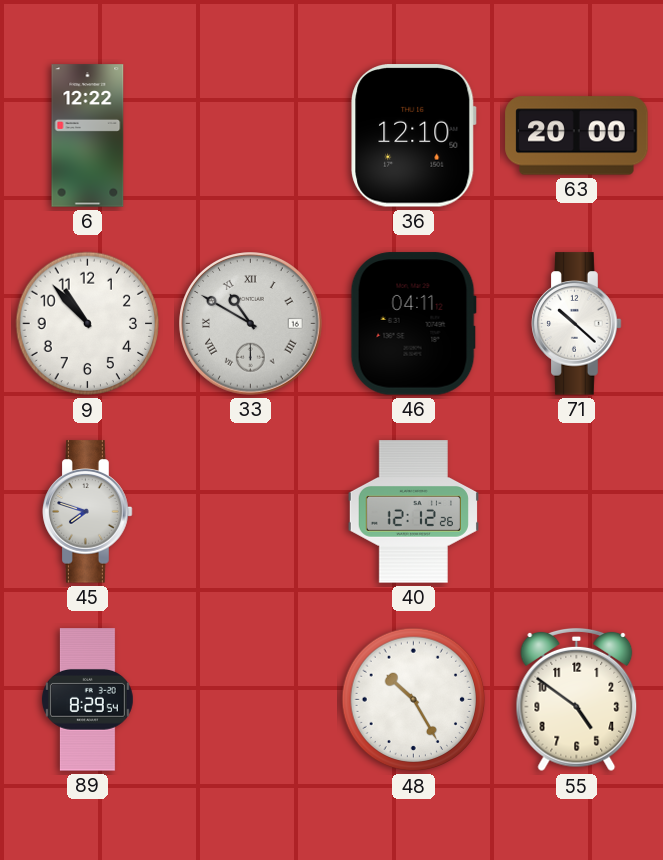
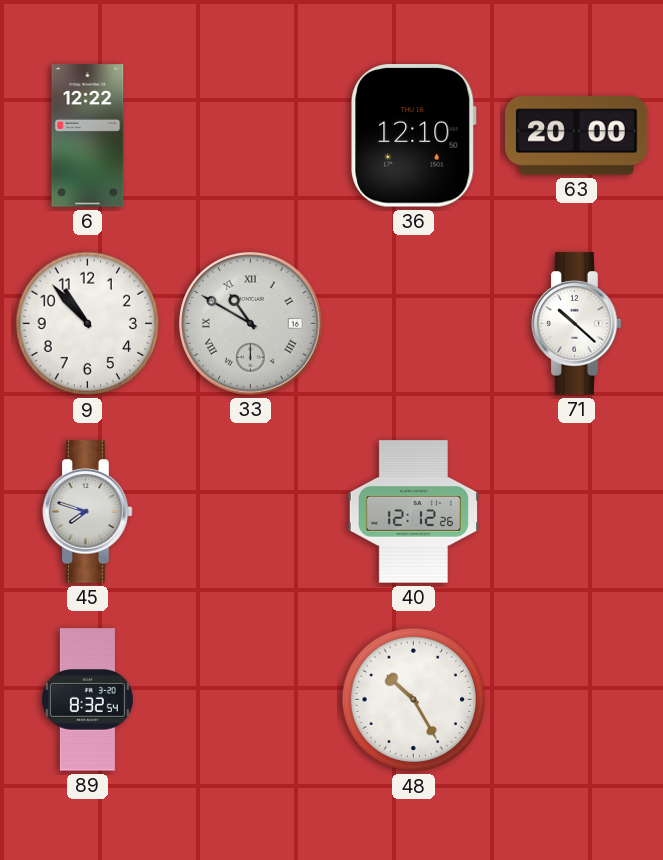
46: 04:11 -> none (413, 324)
89: 8:29 -> 8:32 (87, 700)
55: 4:51 -> none (577, 700)
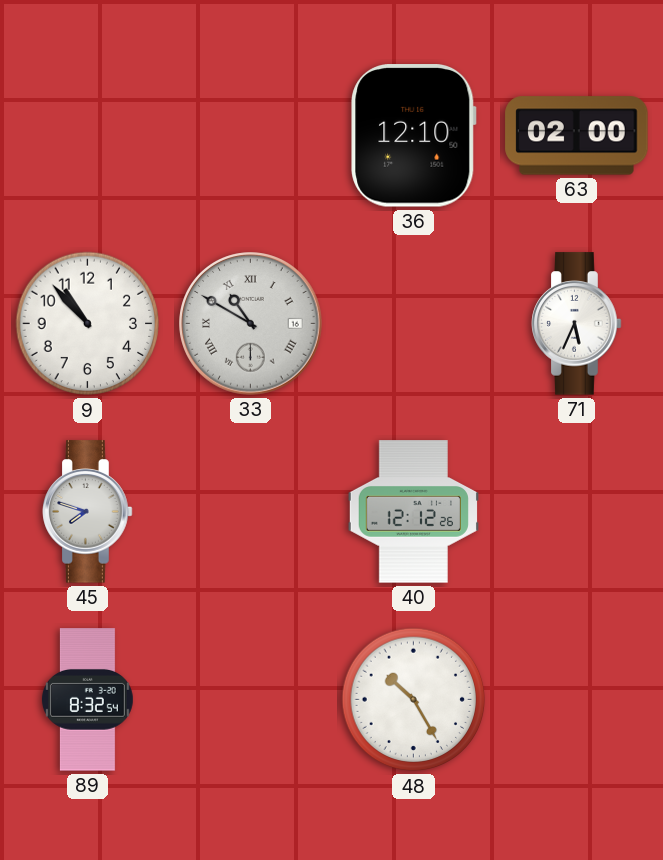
6: 12:22 -> none (88, 136)
63: 20:00 -> 02:00 (577, 136)
71: 10:22 -> 5:34 (577, 324)
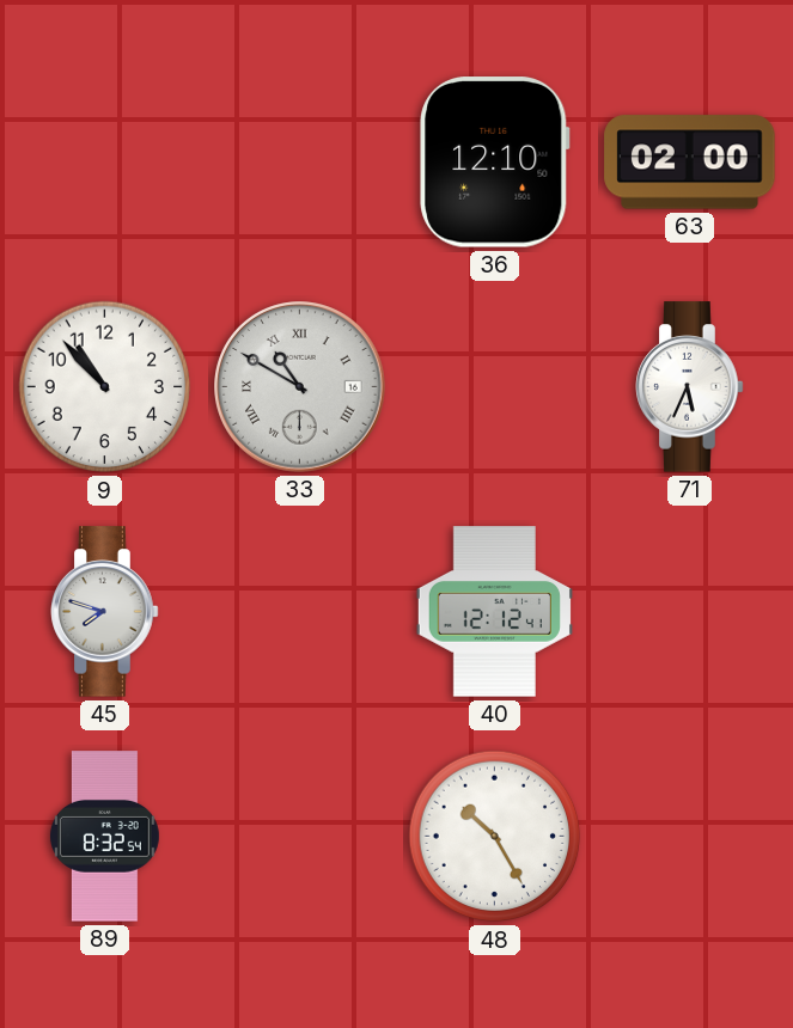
40: 12:12:26 -> 12:12:41 (494, 612)
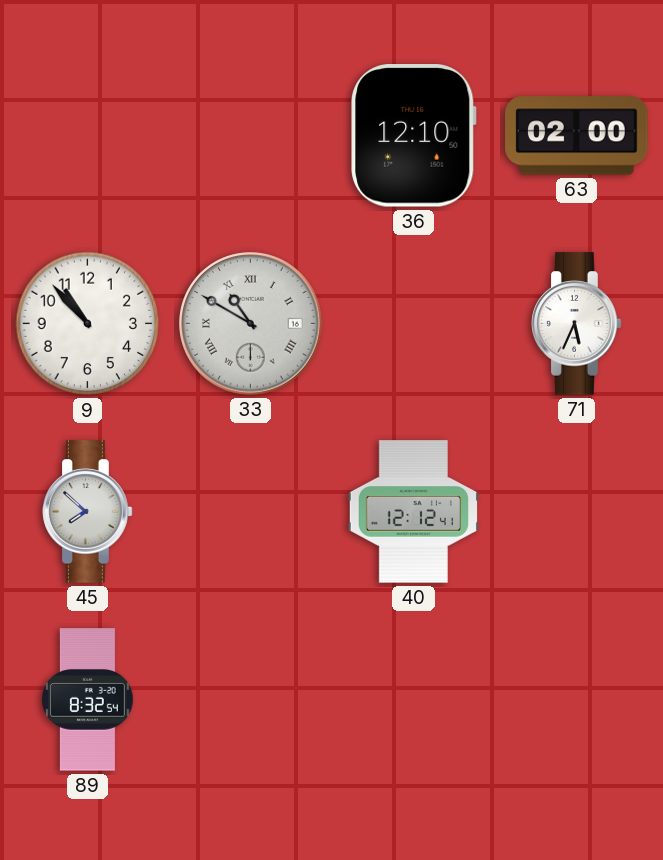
45: 7:48 -> 7:52 (88, 512)
48: 10:25 -> none (495, 837)
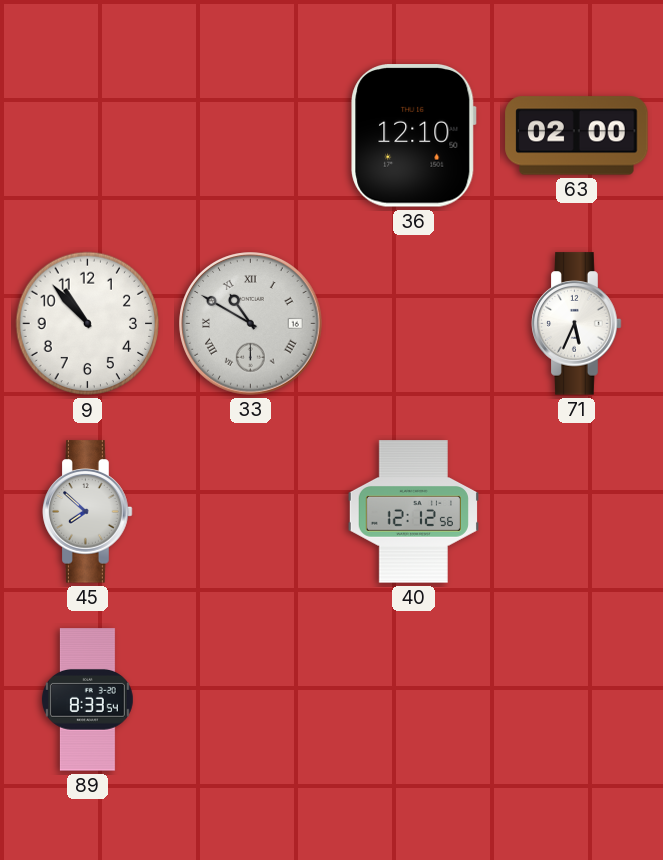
40: 12:12:41 -> 12:12:56 (413, 512)
89: 8:32 -> 8:33 (87, 700)
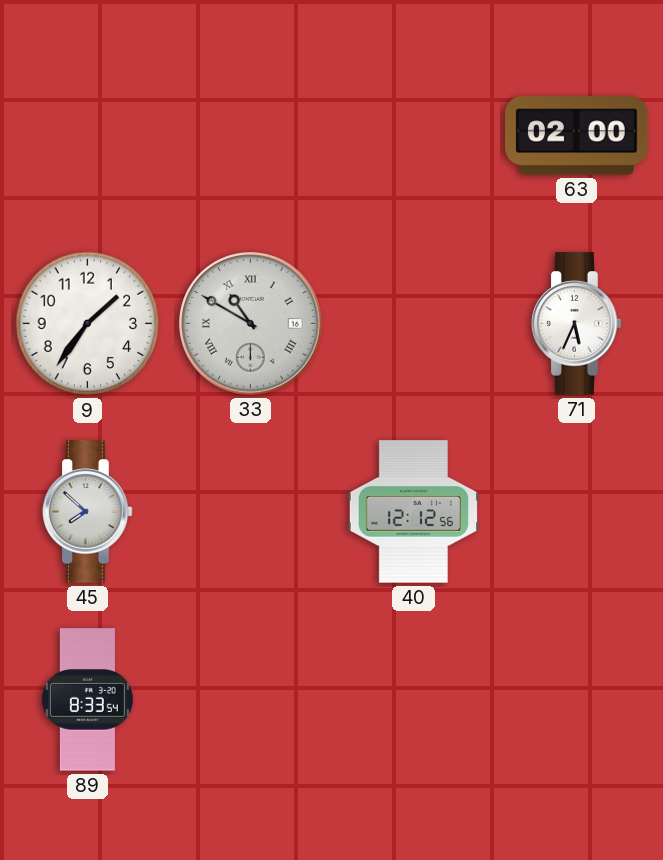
36: 12:10 -> none (414, 136)
9: 10:53 -> 1:36 (88, 324)
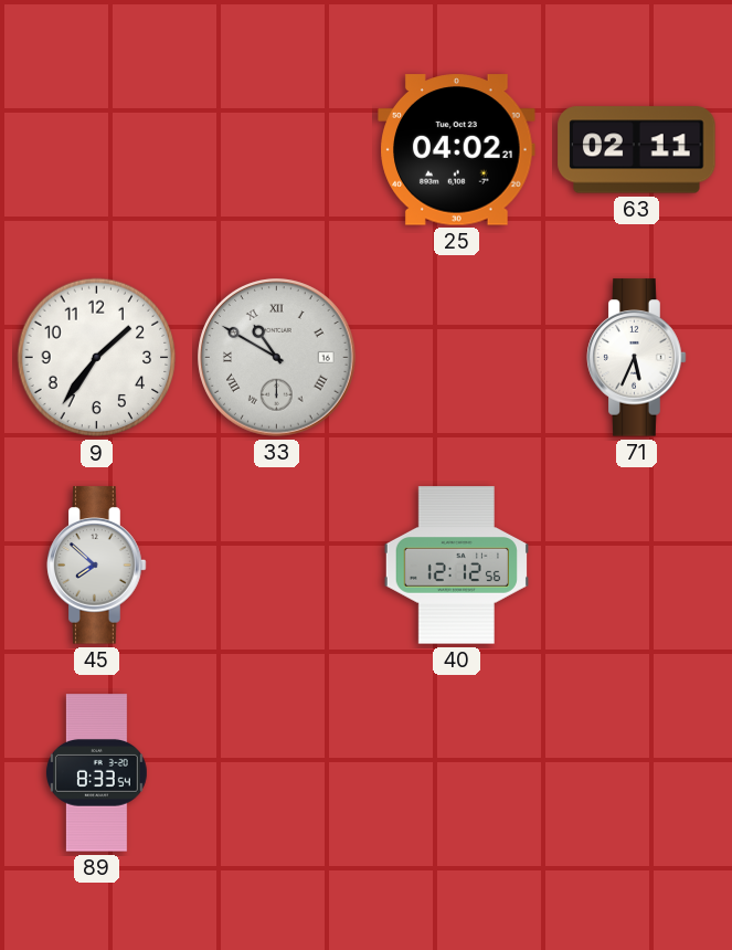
25: none -> 04:02 (457, 150)
63: 02:00 -> 02:11 (637, 150)
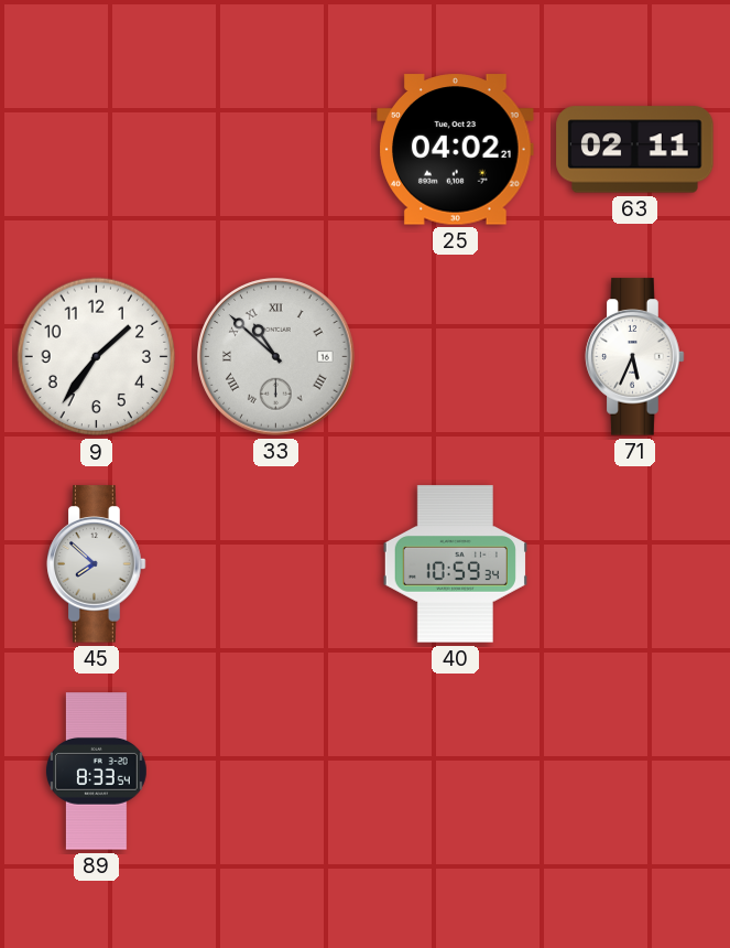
33: 10:50 -> 10:52 (276, 357)
40: 12:12 -> 10:59 (455, 564)
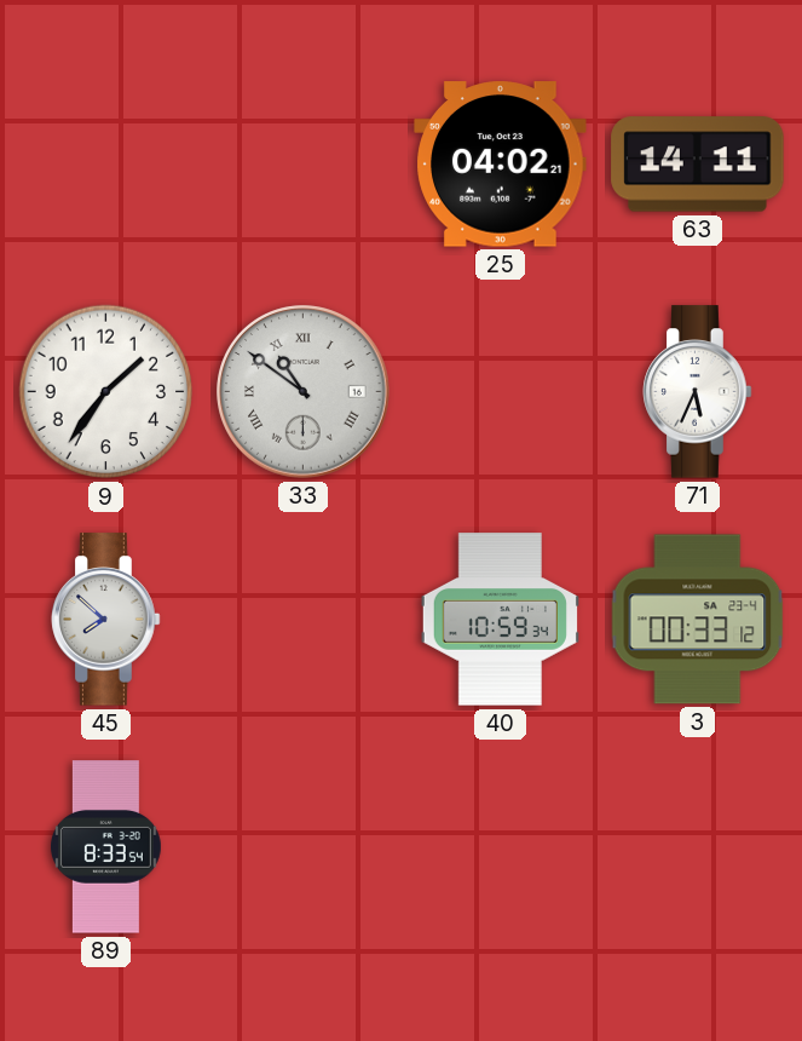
63: 02:11 -> 14:11 (698, 165)
33: 10:52 -> 10:51 (304, 392)
3: none -> 00:33 (698, 620)
